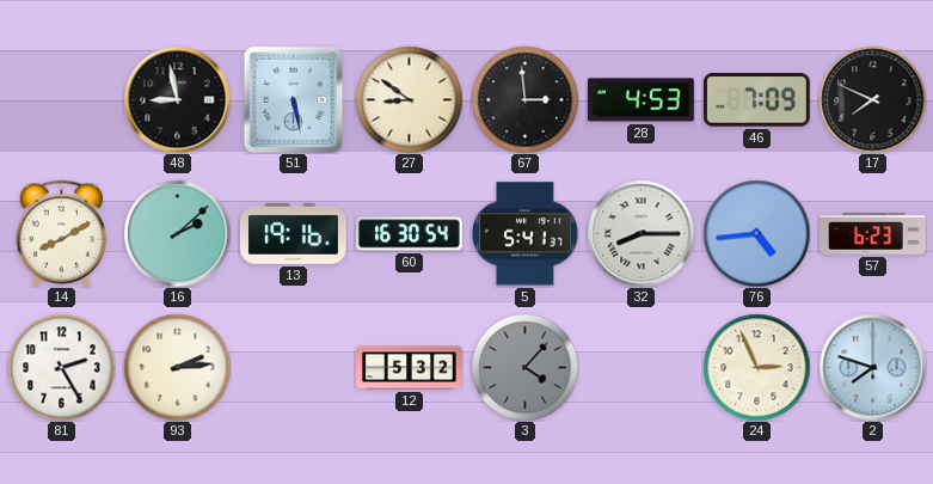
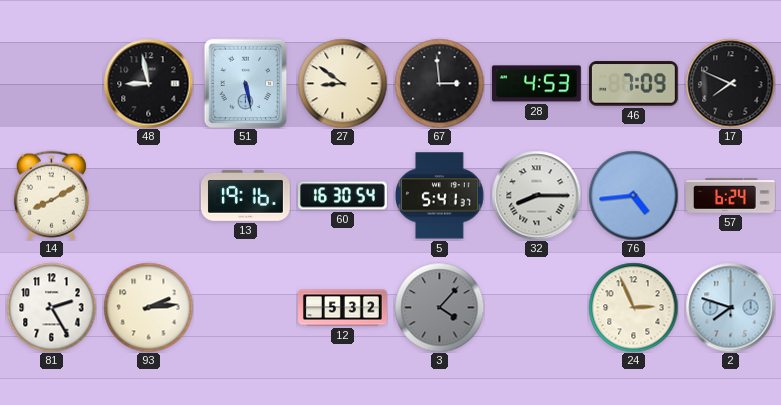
16: 2:08 -> none (177, 233)
57: 6:23 -> 6:24 (731, 196)
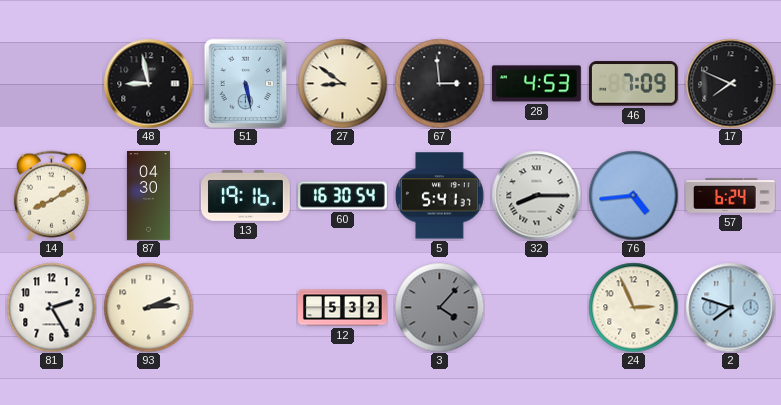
87: none -> 04:30 (148, 196)
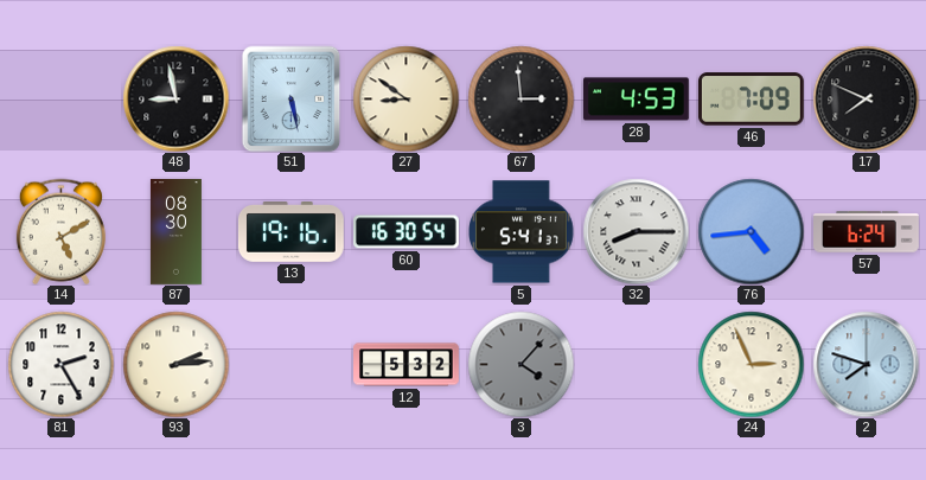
14: 8:10 -> 5:10 (60, 231)
87: 04:30 -> 08:30 (175, 232)
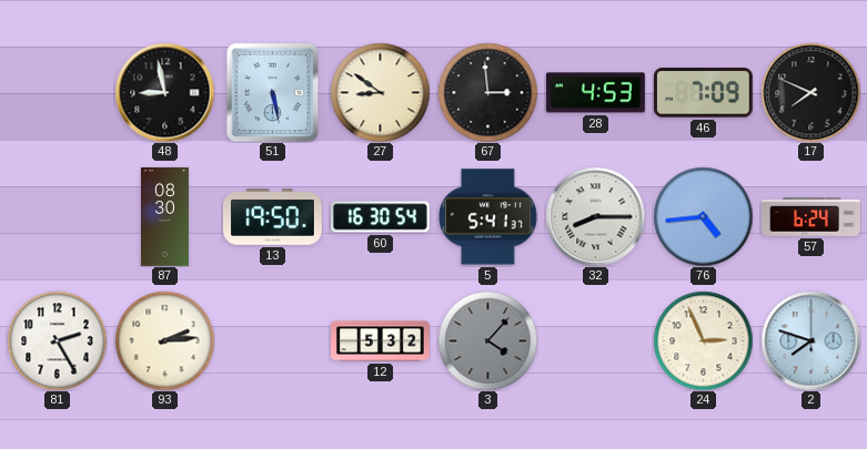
14: 5:10 -> none (60, 231)
13: 19:16 -> 19:50 (272, 217)
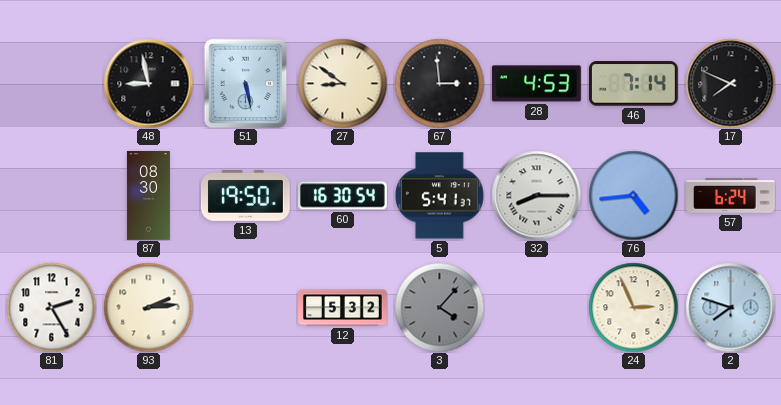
46: 7:09 -> 7:14 (633, 84)
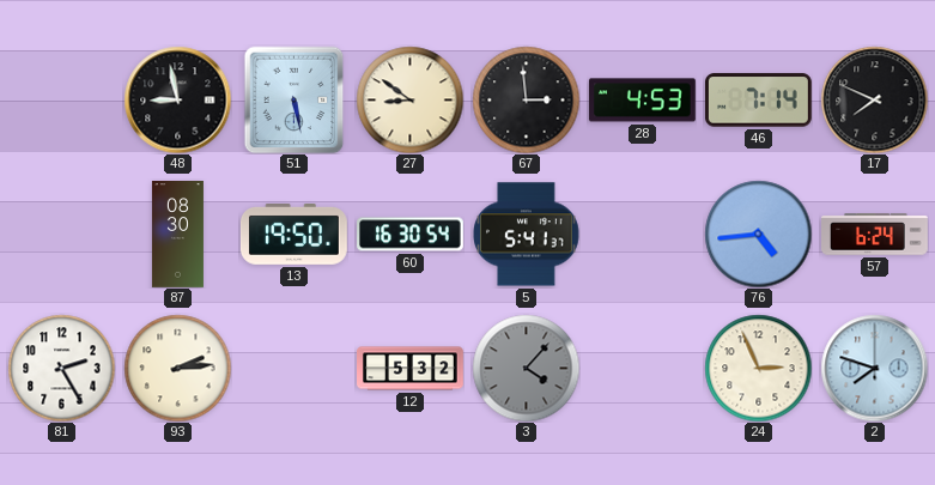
32: 8:15 -> none (536, 195)
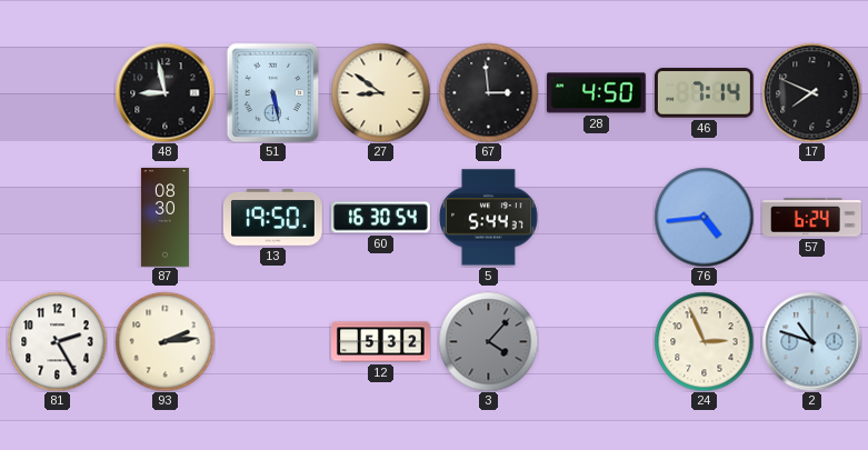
28: 4:53 -> 4:50 (596, 93)
5: 5:41 -> 5:44 (489, 218)
2: 7:48 -> 10:48 (811, 341)
